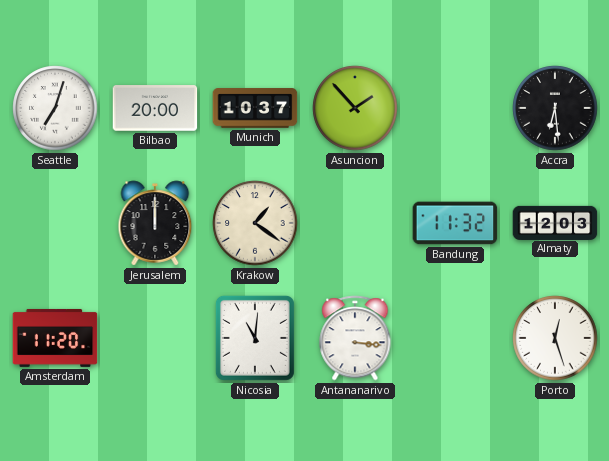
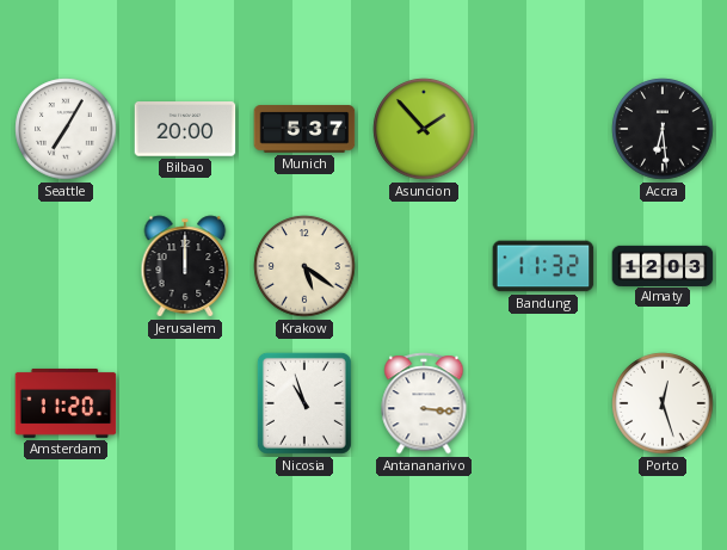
Seattle: 7:03 -> 7:05 (66, 129)
Munich: 10:37 -> 5:37 (304, 129)
Krakow: 1:21 -> 5:21 (304, 266)
Nicosia: 11:01 -> 10:57 (304, 403)
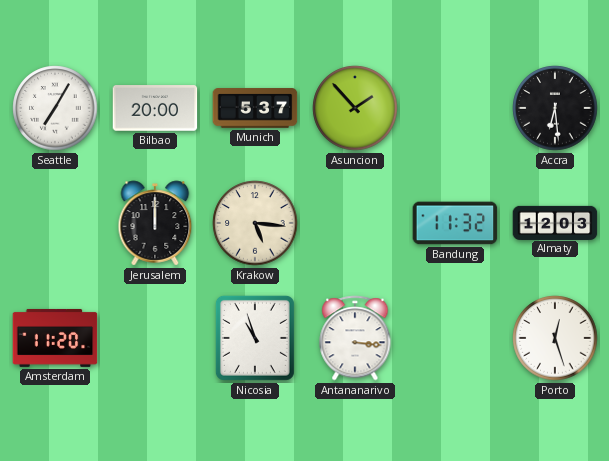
Krakow: 5:21 -> 5:16 (255, 223)
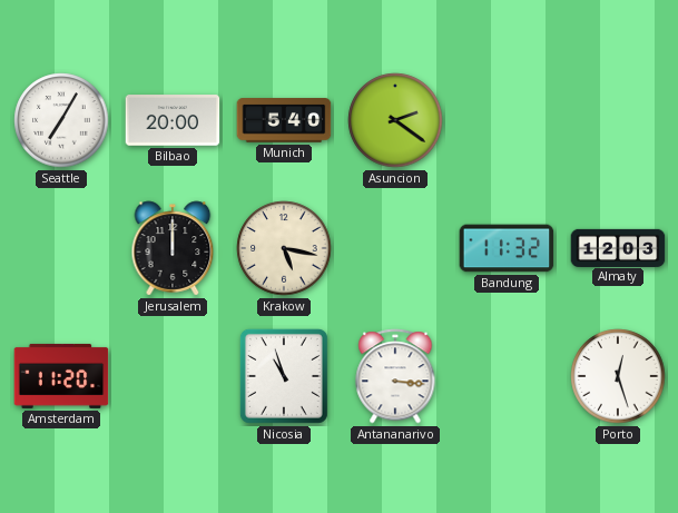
Munich: 5:37 -> 5:40 (284, 120)
Asuncion: 1:53 -> 2:21 (395, 120)
Accra: 6:29 -> none (555, 108)
Krakow: 5:16 -> 5:17 (284, 248)
